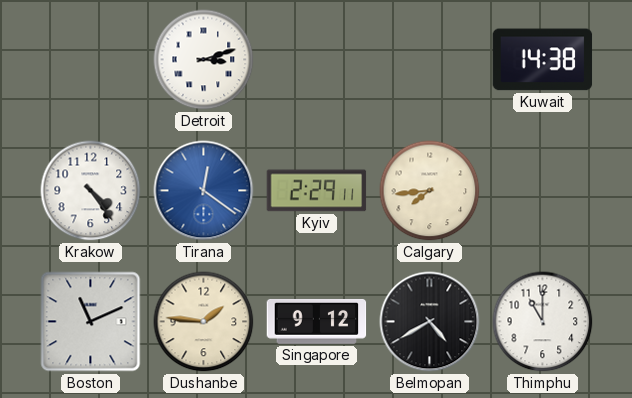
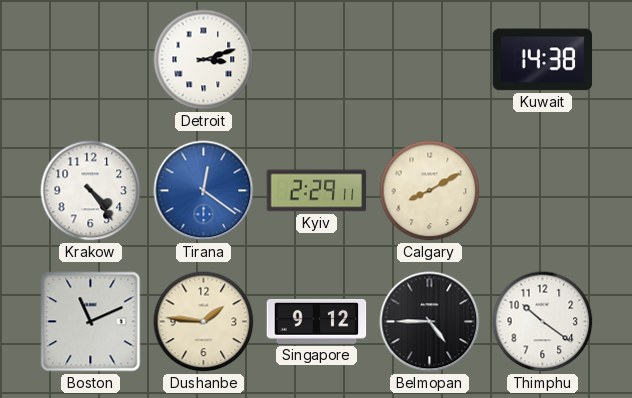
Calgary: 7:44 -> 8:10 (430, 191)
Belmopan: 4:40 -> 4:45 (430, 322)
Thimphu: 11:00 -> 10:21 (543, 322)
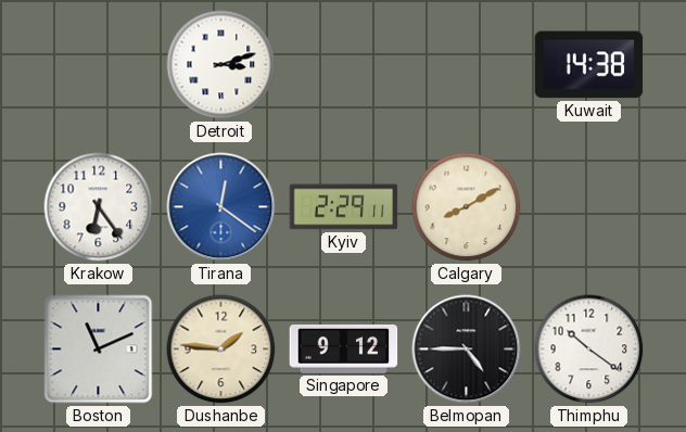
Krakow: 4:24 -> 6:24 (99, 207)
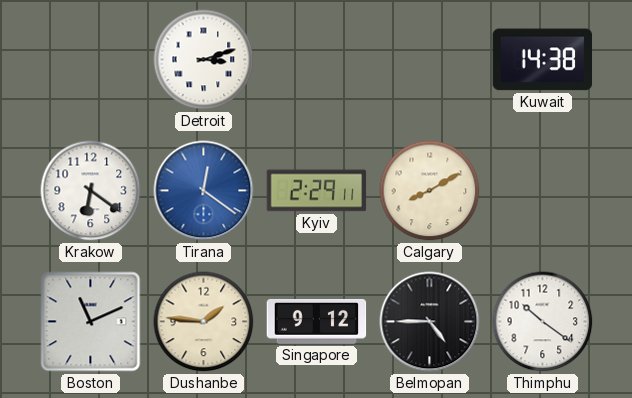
Krakow: 6:24 -> 6:21 (91, 191)
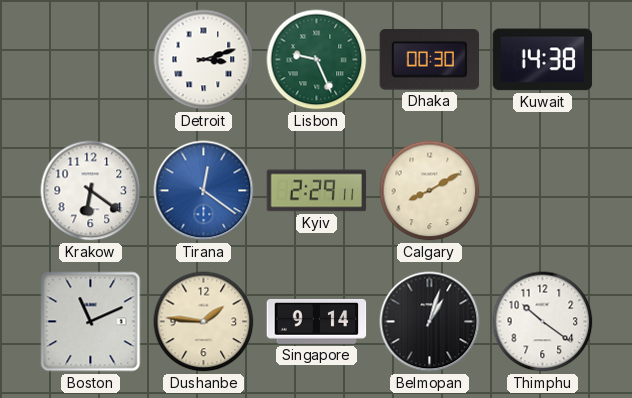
Lisbon: none -> 9:26 (317, 60)
Dhaka: none -> 00:30 (429, 60)
Singapore: 9:12 -> 9:14 (317, 321)
Belmopan: 4:45 -> 1:03 (430, 322)
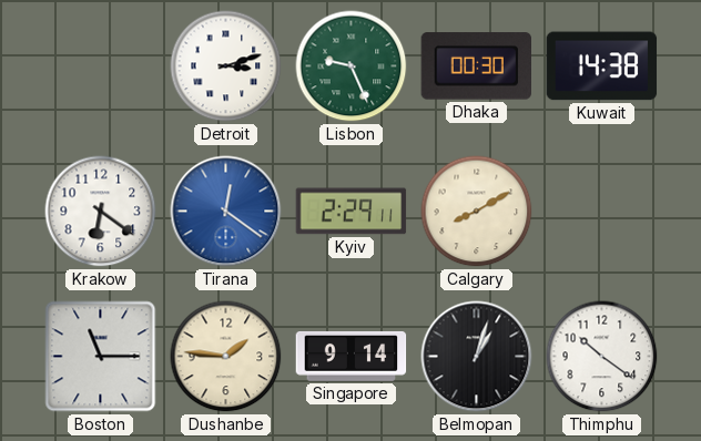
Boston: 11:11 -> 11:15 (101, 357)
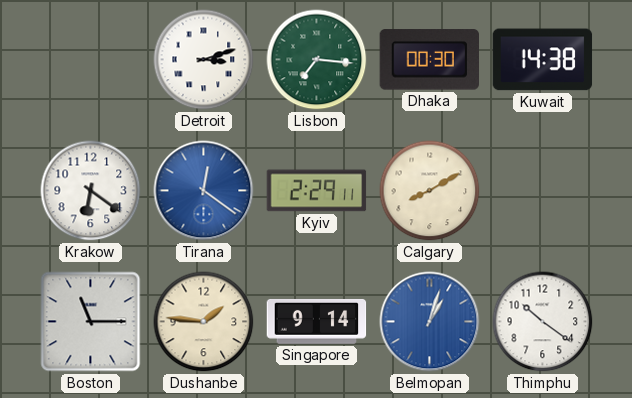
Lisbon: 9:26 -> 7:16 (317, 60)
Belmopan dial: black -> blue (430, 322)
